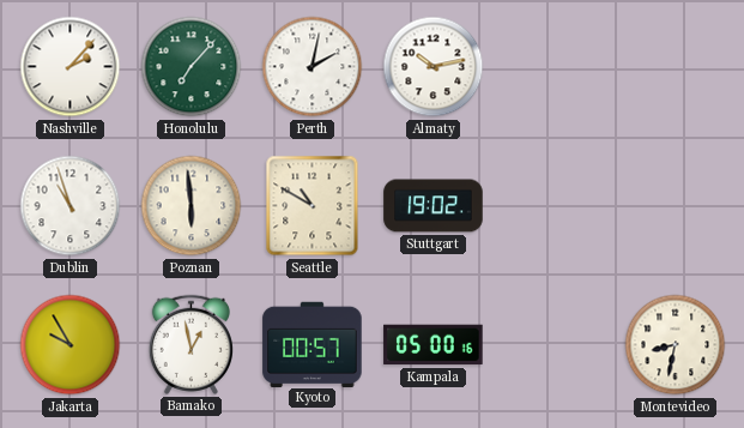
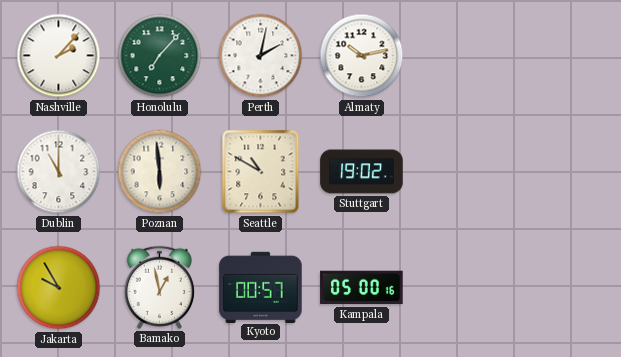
Dublin: 10:57 -> 11:00 (59, 172)
Montevideo: 8:32 -> none (676, 345)
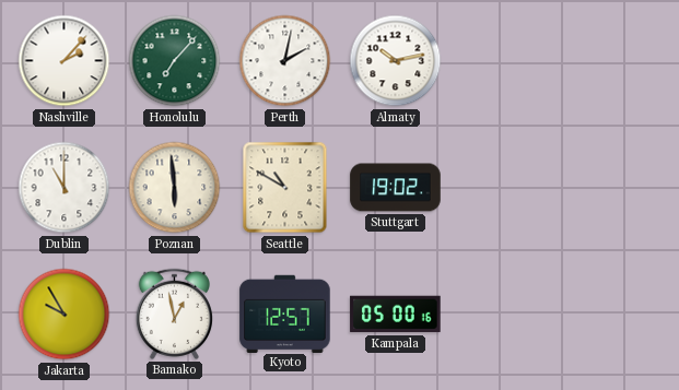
Kyoto: 00:57 -> 12:57 (285, 314)
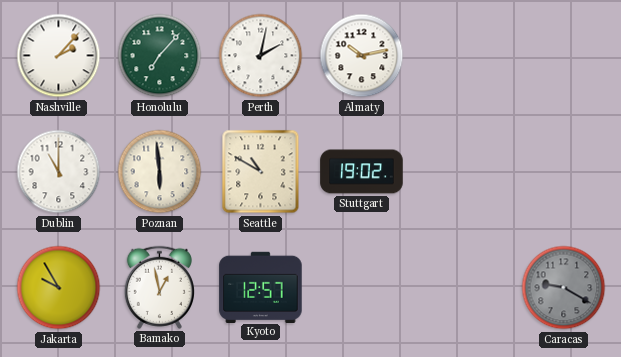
Kampala: 05:00 -> none (396, 315)
Caracas: none -> 9:20 (564, 288)
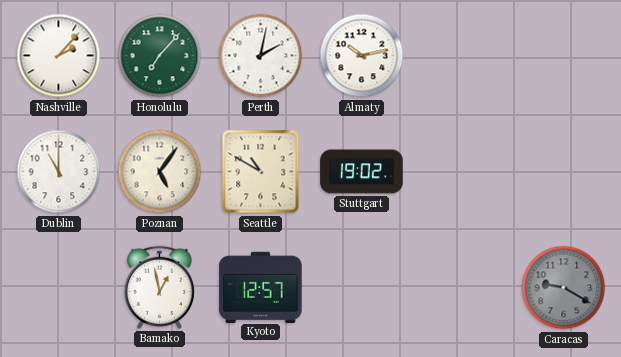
Poznan: 5:59 -> 5:06 (160, 172)
Jakarta: 9:55 -> none (59, 288)
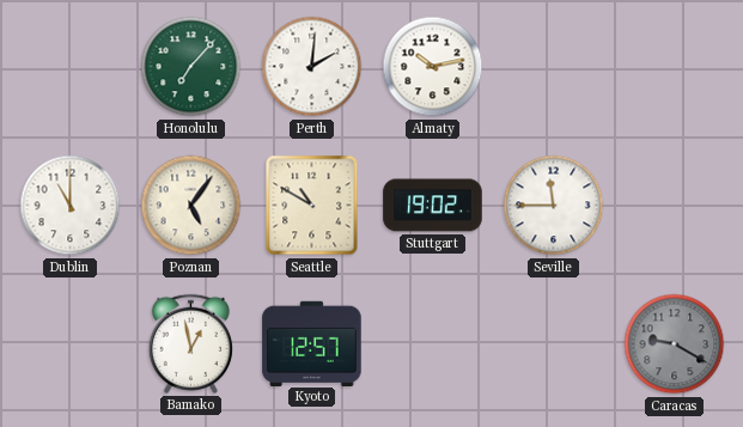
Nashville: 2:07 -> none (59, 56)
Perth: 2:02 -> 2:01 (312, 67)
Seville: none -> 11:45 (554, 206)
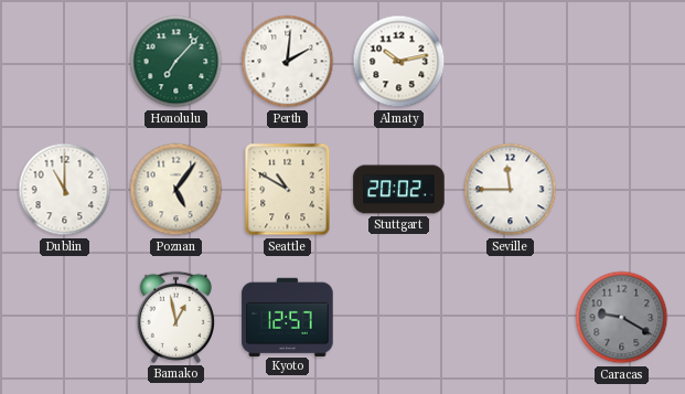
Stuttgart: 19:02 -> 20:02 (399, 190)
